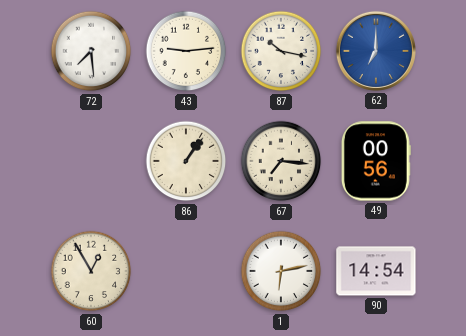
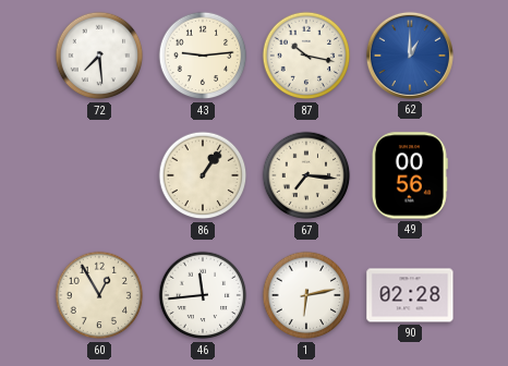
62: 7:00 -> 1:00 (410, 56)
46: none -> 11:44 (203, 295)
90: 14:54 -> 02:28 (410, 295)
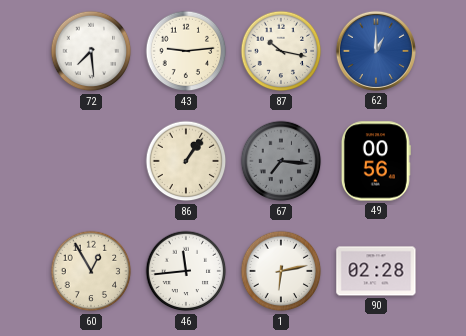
67 dial: cream -> grey (281, 161)
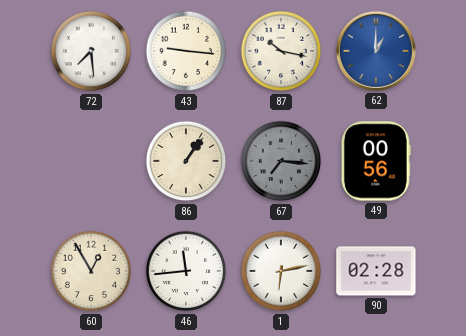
43: 9:14 -> 9:16 (186, 51)
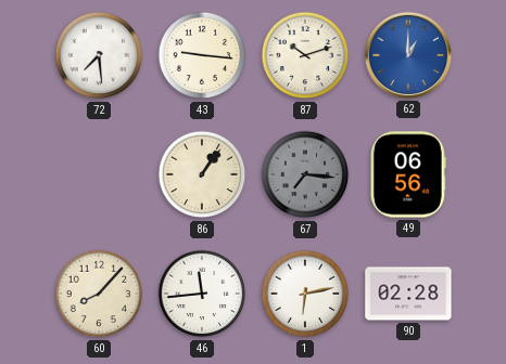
87: 10:17 -> 10:12 (305, 55)
49: 00:56 -> 06:56 (408, 174)
60: 12:55 -> 8:07 (99, 294)
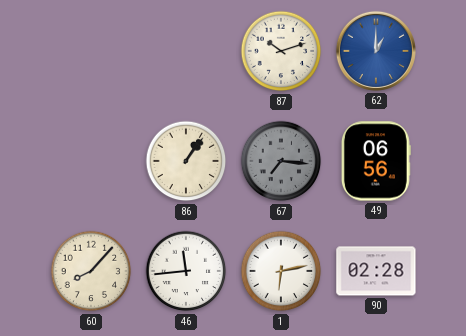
72: 7:29 -> none (99, 55)
43: 9:16 -> none (202, 55)
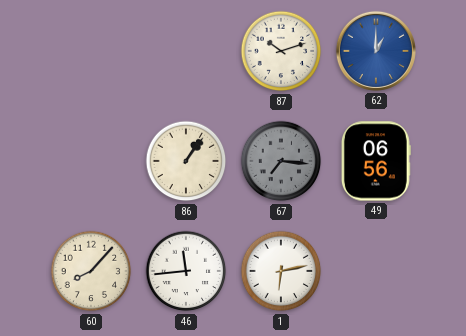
90: 02:28 -> none (376, 271)
